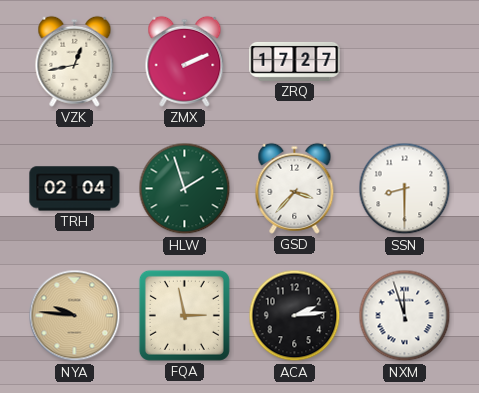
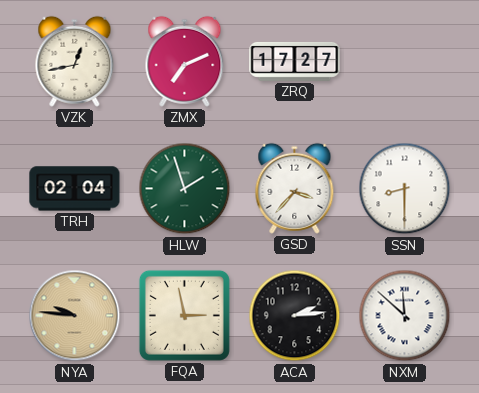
ZMX: 2:11 -> 7:11 (185, 61)
NXM: 11:57 -> 11:52 (405, 316)
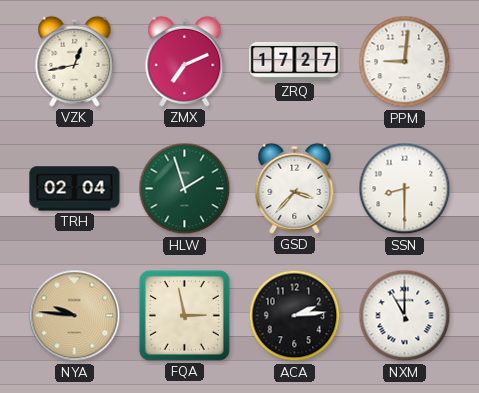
PPM: none -> 9:01 (405, 62)
NXM: 11:52 -> 11:00 (405, 316)
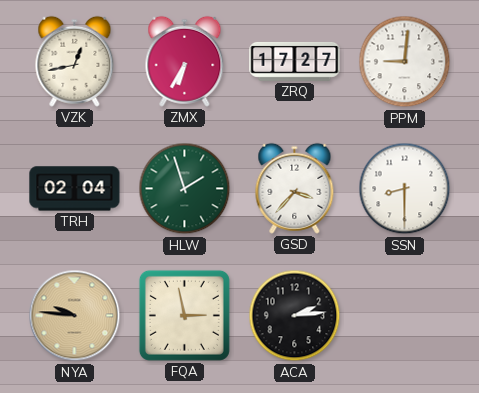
ZMX: 7:11 -> 6:35 (185, 61)
NXM: 11:00 -> none (405, 316)
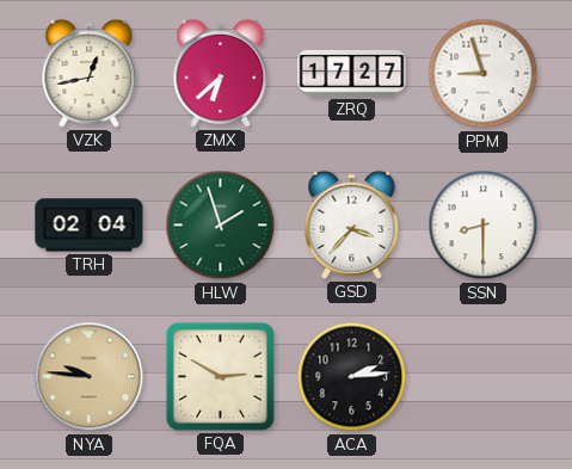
ZMX: 6:35 -> 6:38 (221, 73)
PPM: 9:01 -> 8:57 (484, 74)
FQA: 2:58 -> 2:50 (220, 376)
